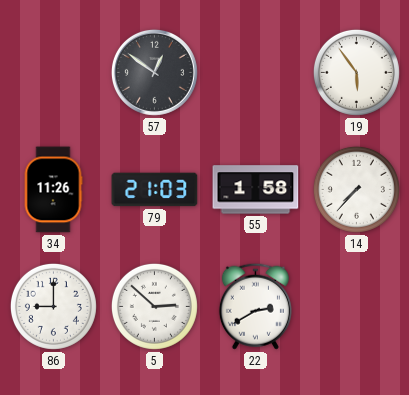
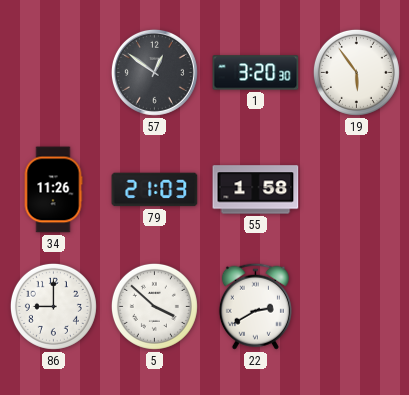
1: none -> 3:20 (256, 73)
14: 7:37 -> none (356, 189)
5: 2:52 -> 3:52 (154, 306)
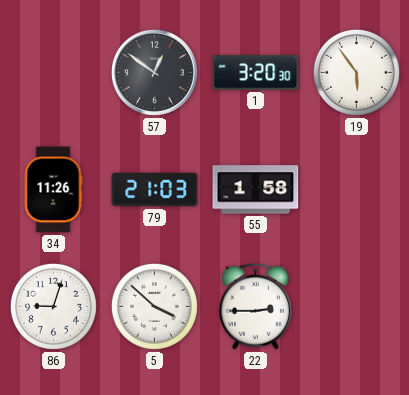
86: 9:00 -> 9:03 (53, 306)
22: 2:40 -> 2:45 (255, 306)
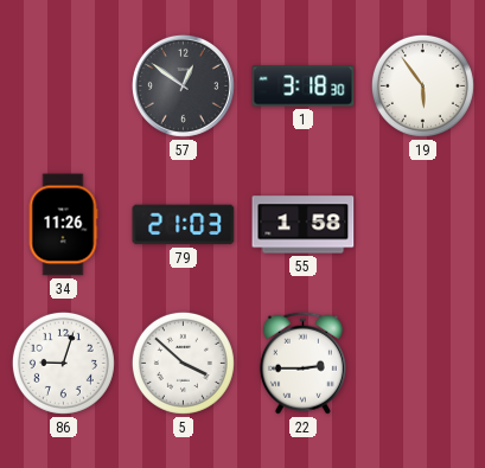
1: 3:20 -> 3:18 (304, 86)
